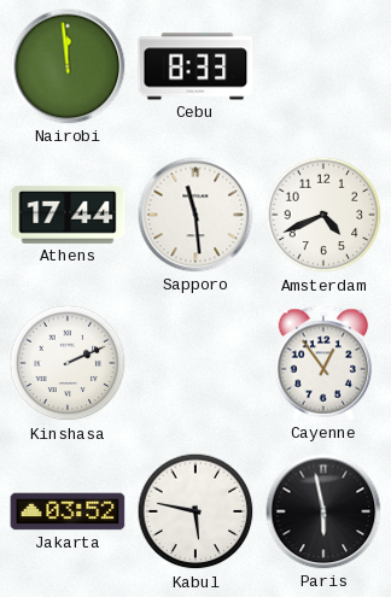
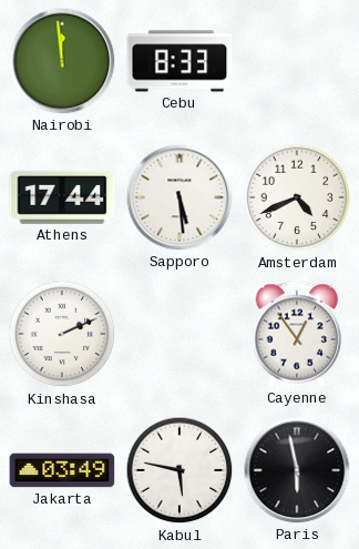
Sapporo: 11:29 -> 5:29 (179, 197)
Jakarta: 03:52 -> 03:49 (62, 470)
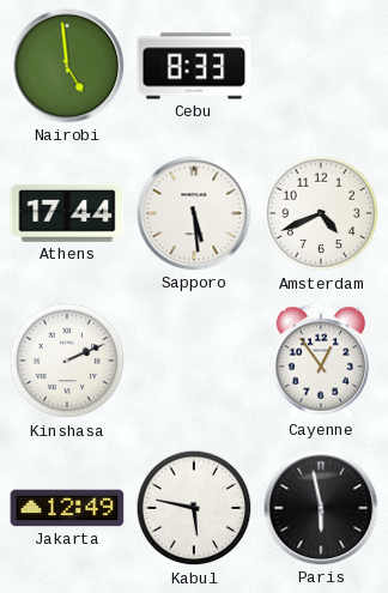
Nairobi: 11:59 -> 4:59 (67, 66)
Jakarta: 03:49 -> 12:49 (67, 508)
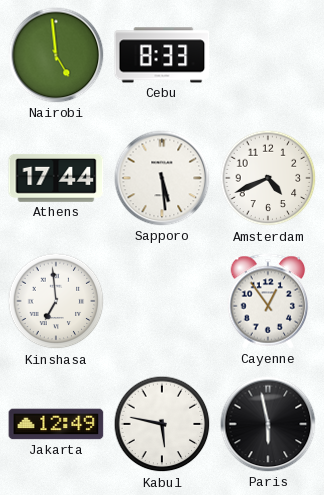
Kinshasa: 2:11 -> 6:59 (56, 301)
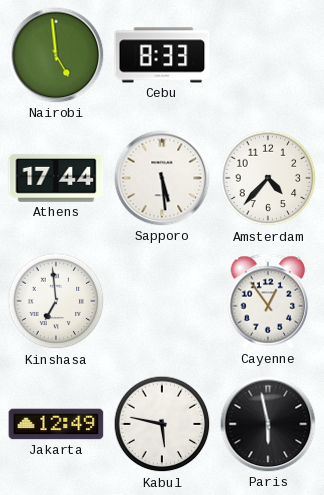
Amsterdam: 4:41 -> 4:37 (268, 178)
